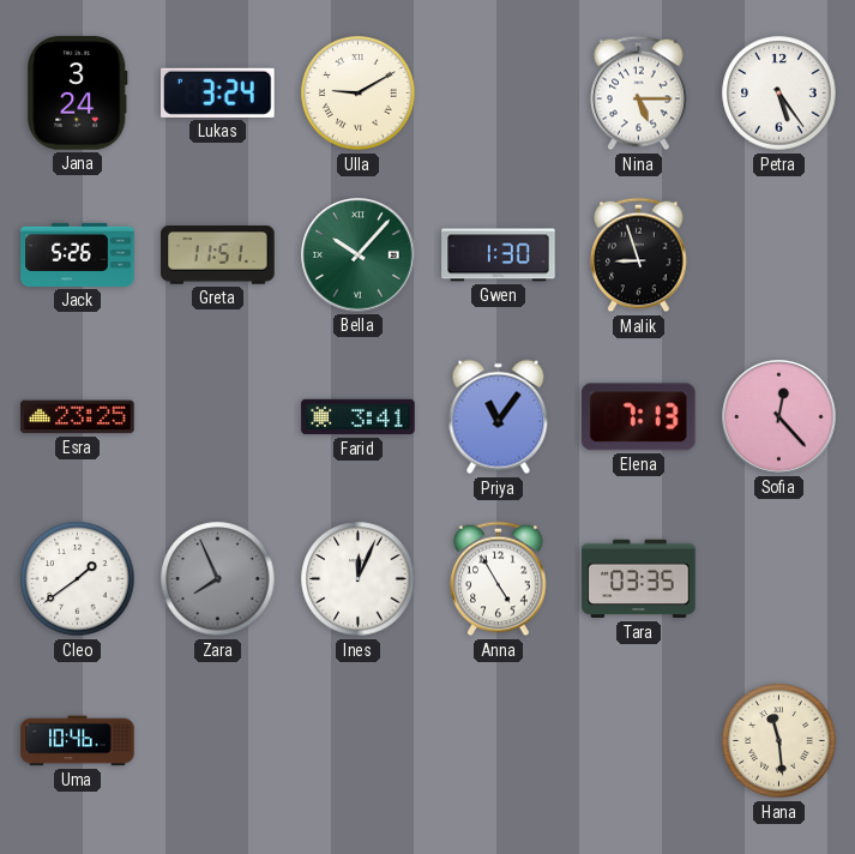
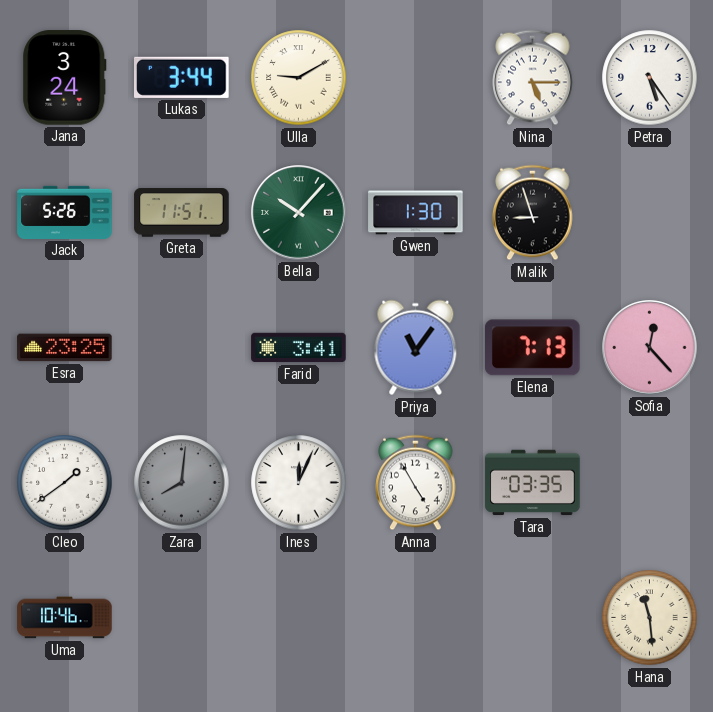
Lukas: 3:24 -> 3:44 (182, 77)
Zara: 7:56 -> 8:01 (182, 483)
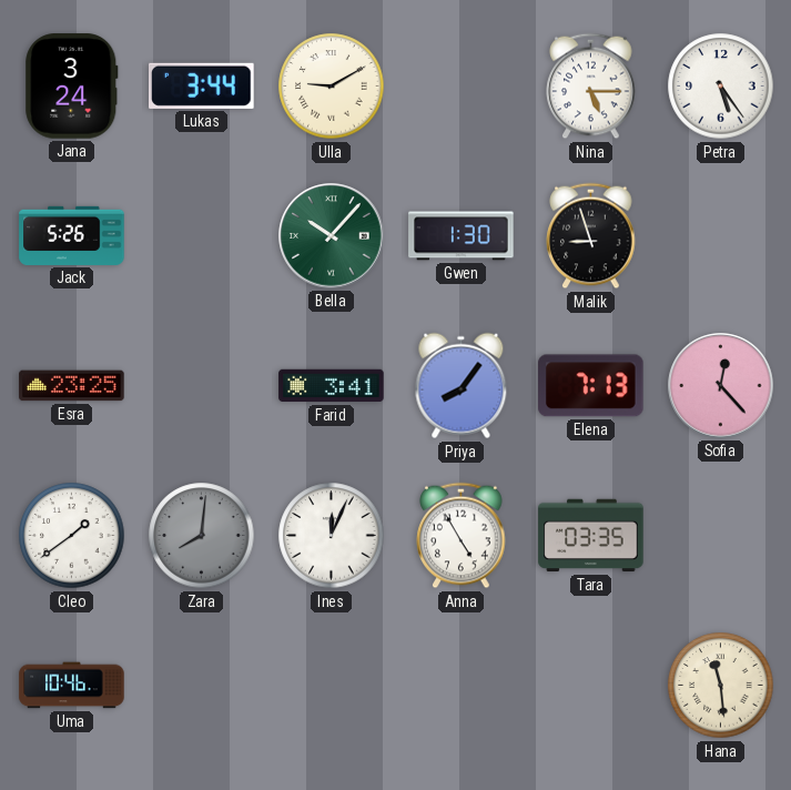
Greta: 11:51 -> none (182, 213)
Priya: 11:06 -> 8:06 (462, 386)
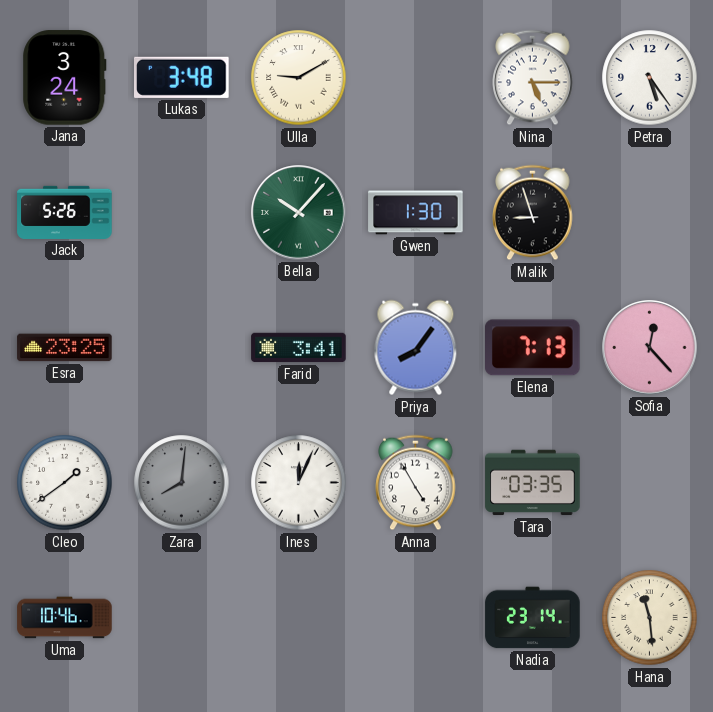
Lukas: 3:44 -> 3:48 (182, 77)
Nadia: none -> 23:14 (533, 618)
